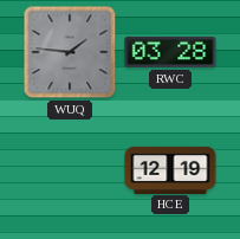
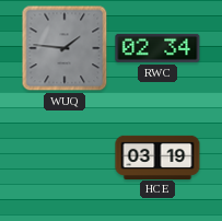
RWC: 03:28 -> 02:34 (157, 48)
HCE: 12:19 -> 03:19 (157, 156)
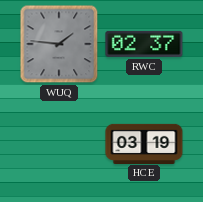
RWC: 02:34 -> 02:37 (144, 44)
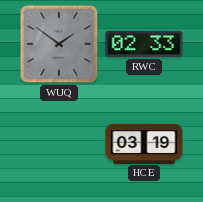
WUQ: 1:46 -> 1:51 (59, 44)
RWC: 02:37 -> 02:33 (144, 44)
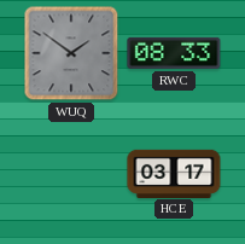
RWC: 02:33 -> 08:33 (174, 53)
HCE: 03:19 -> 03:17 (174, 173)
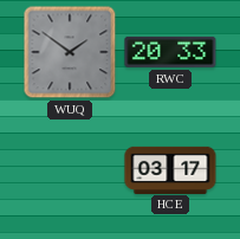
RWC: 08:33 -> 20:33 (170, 52)
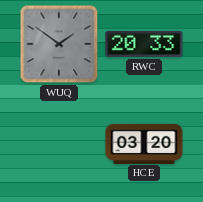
HCE: 03:17 -> 03:20 (144, 143)
